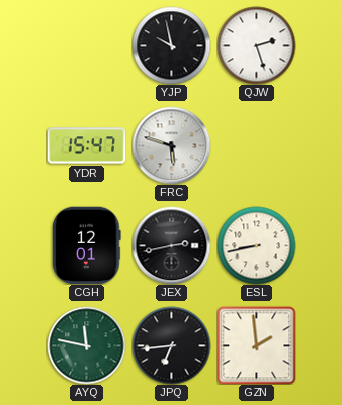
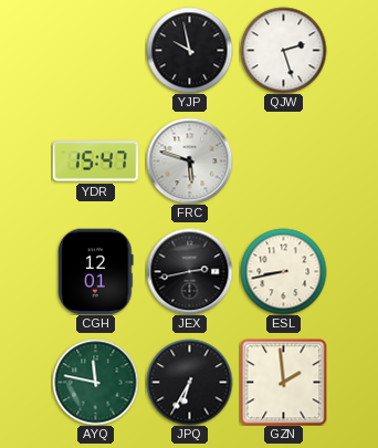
JPQ: 6:44 -> 6:35 (189, 382)
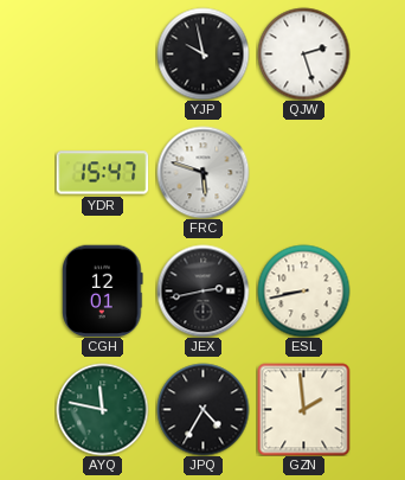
JPQ: 6:35 -> 4:35 (202, 409)
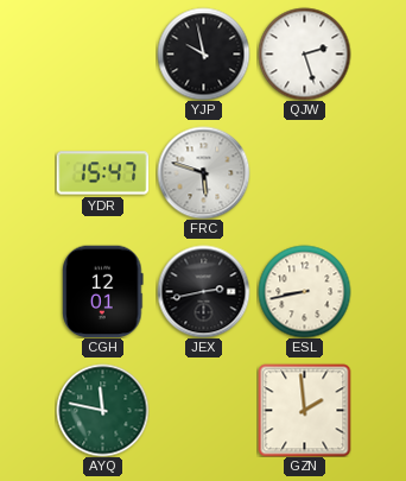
JPQ: 4:35 -> none (202, 409)
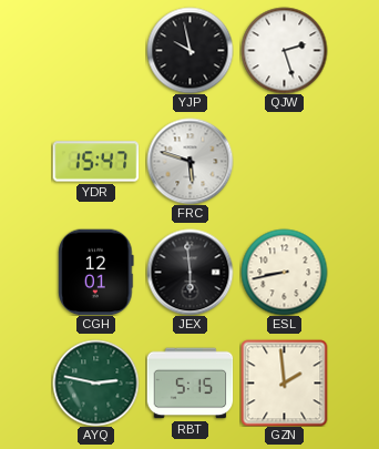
JEX: 2:43 -> 5:59 (189, 272)
AYQ: 11:47 -> 2:47 (95, 382)
RBT: none -> 5:15 (189, 384)
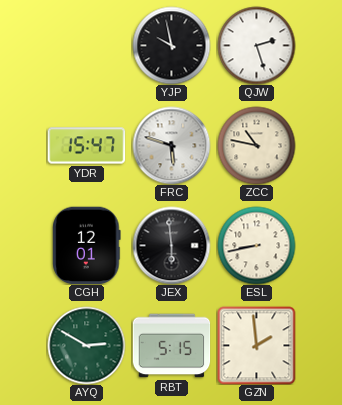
ZCC: none -> 10:47 (256, 145)
AYQ: 2:47 -> 2:50 (86, 345)
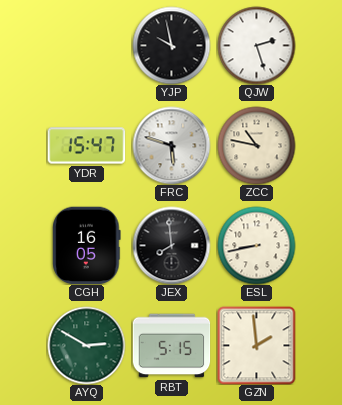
CGH: 12:01 -> 16:05 (87, 245)
JEX: 5:59 -> 7:59 (171, 245)
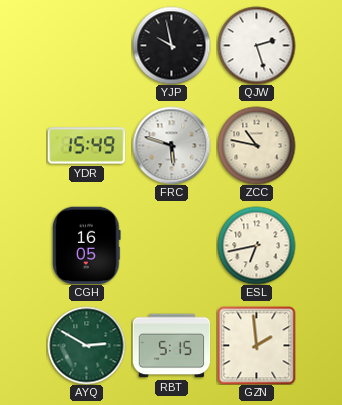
YDR: 15:47 -> 15:49 (86, 146)
JEX: 7:59 -> none (171, 245)
ESL: 8:43 -> 6:43 (256, 245)
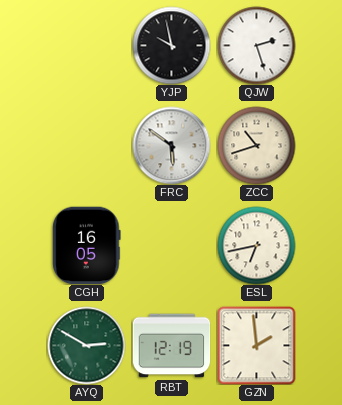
YDR: 15:49 -> none (86, 146)
FRC: 5:48 -> 5:51 (171, 145)
ZCC: 10:47 -> 10:42 (256, 145)
RBT: 5:15 -> 12:19 (171, 346)
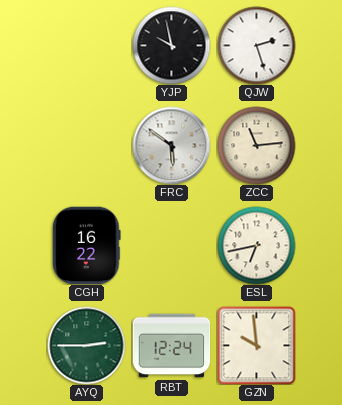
ZCC: 10:42 -> 11:14 (256, 145)
CGH: 16:05 -> 16:22 (87, 245)
AYQ: 2:50 -> 2:45 (86, 345)
RBT: 12:19 -> 12:24 (171, 346)
GZN: 1:59 -> 9:59 (256, 345)
